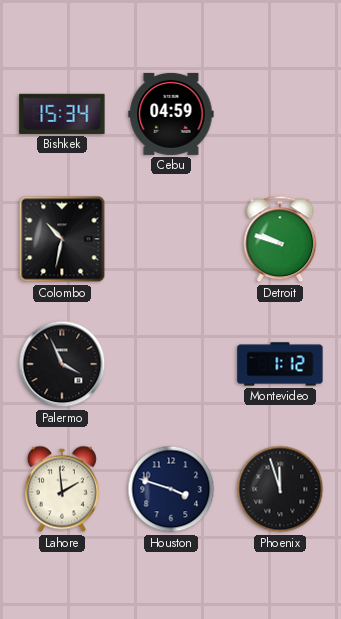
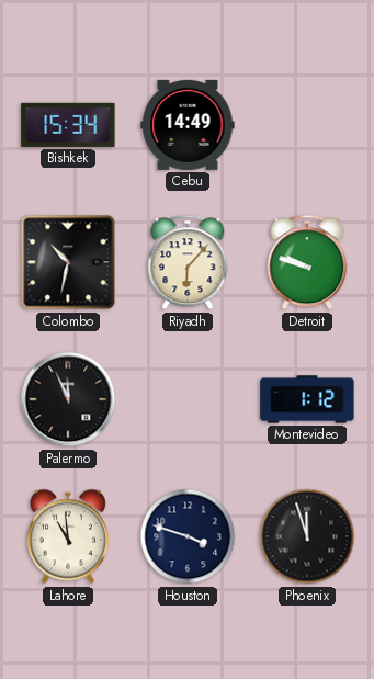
Cebu: 04:59 -> 14:49 (188, 125)
Riyadh: none -> 6:07 (188, 262)
Palermo: 3:56 -> 11:56 (68, 399)
Lahore: 1:59 -> 10:59 (68, 536)
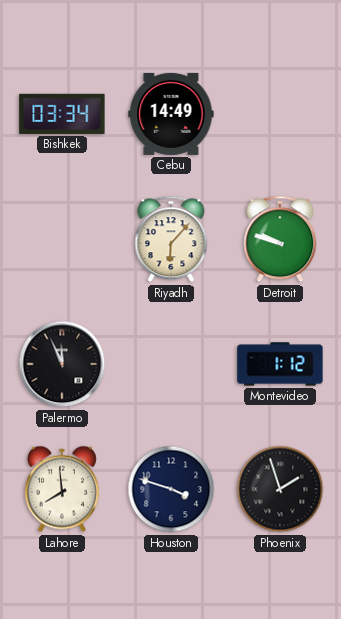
Bishkek: 15:34 -> 03:34 (62, 114)
Colombo: 10:32 -> none (68, 262)
Lahore: 10:59 -> 7:59 (62, 489)
Phoenix: 11:57 -> 1:57 (280, 489)
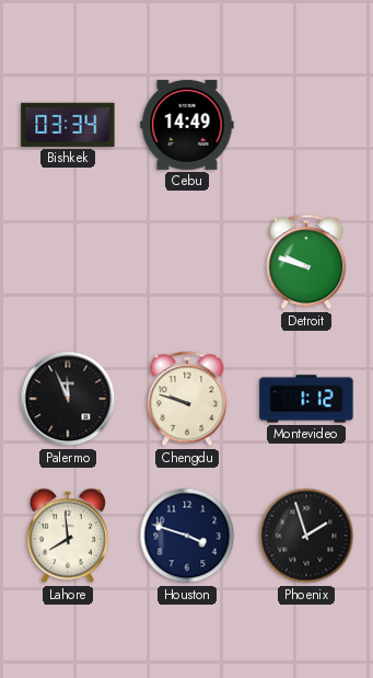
Riyadh: 6:07 -> none (171, 239)
Chengdu: none -> 9:48 (187, 399)
